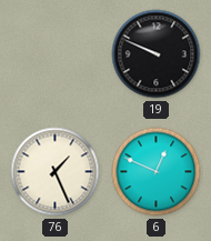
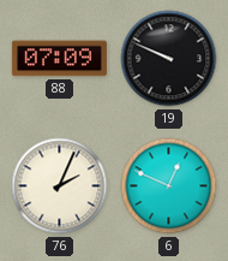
88: none -> 07:09 (59, 59)
76: 1:26 -> 2:04 (60, 186)
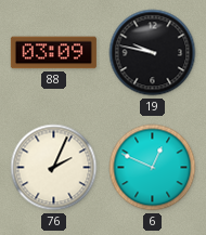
88: 07:09 -> 03:09 (53, 53)
19: 9:49 -> 9:47 (153, 53)
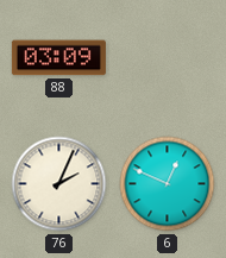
19: 9:47 -> none (153, 53)
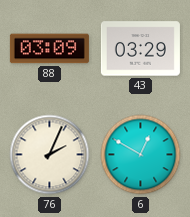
43: none -> 03:29 (140, 49)
6: 12:49 -> 12:50 (141, 155)
